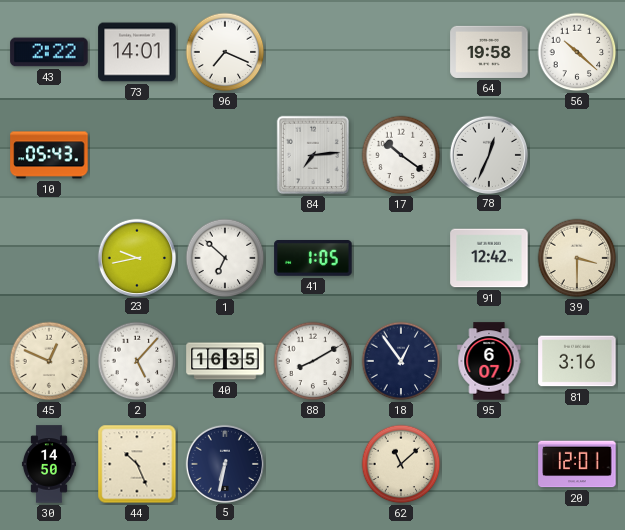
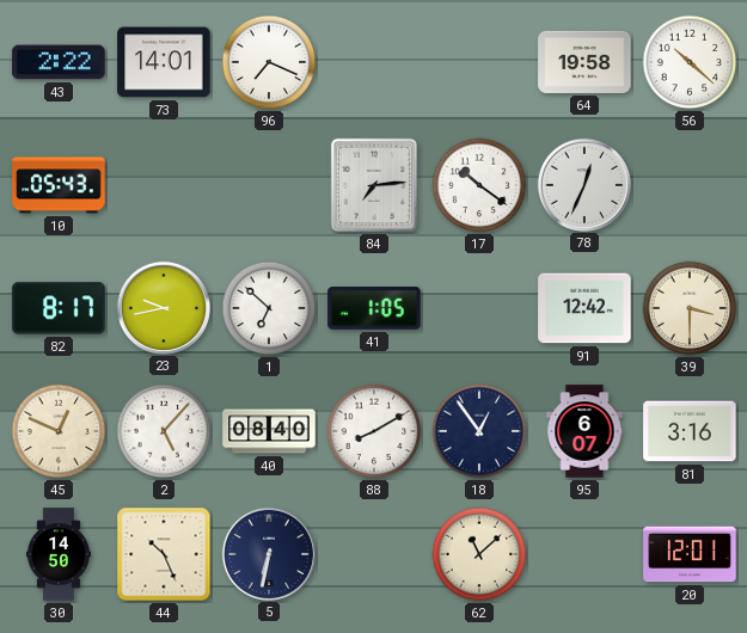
82: none -> 8:17 (59, 308)
40: 16:35 -> 08:40 (269, 431)
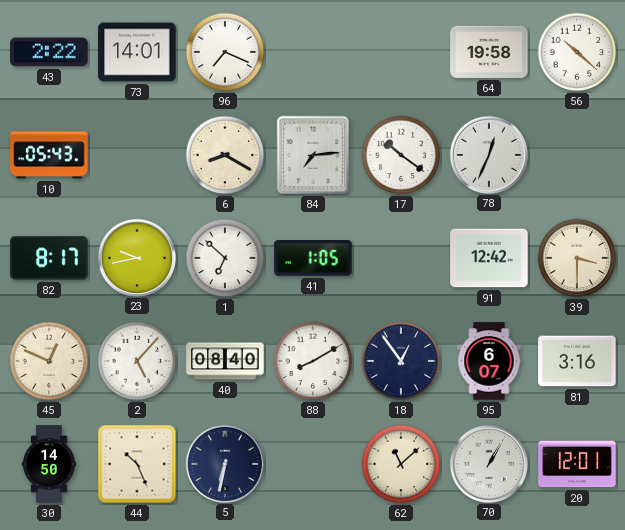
6: none -> 8:20 (225, 155)
70: none -> 1:05 (488, 463)
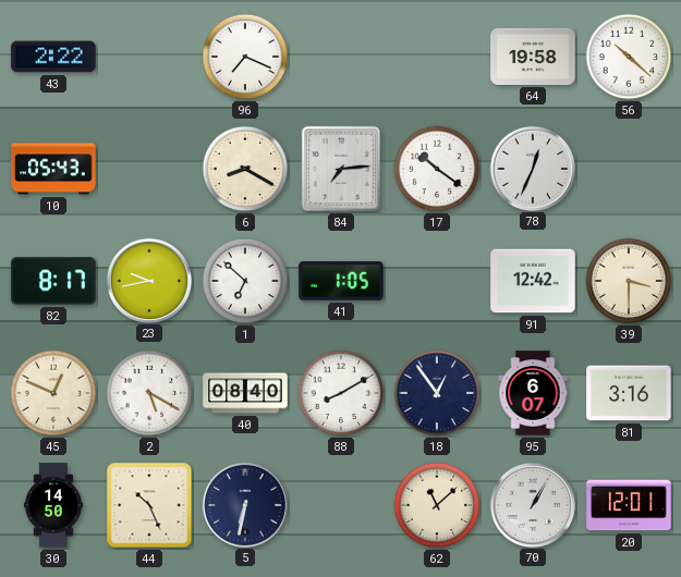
73: 14:01 -> none (137, 52)
2: 5:07 -> 5:20 (149, 393)
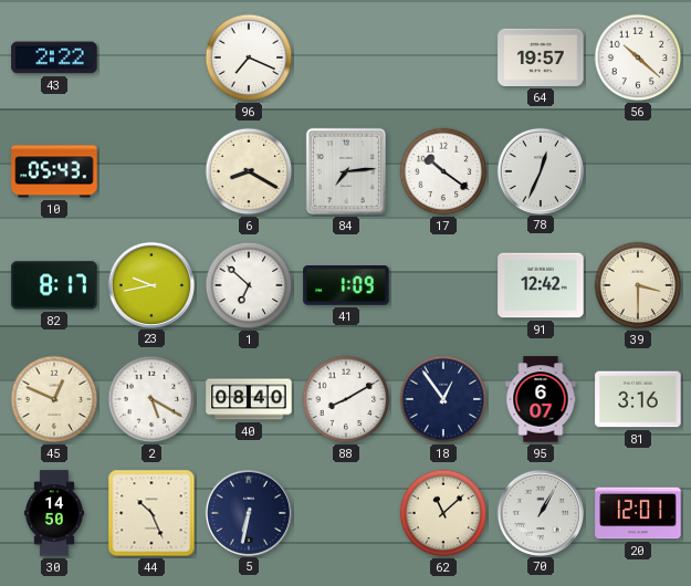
64: 19:58 -> 19:57 (541, 57)
41: 1:05 -> 1:09 (346, 286)
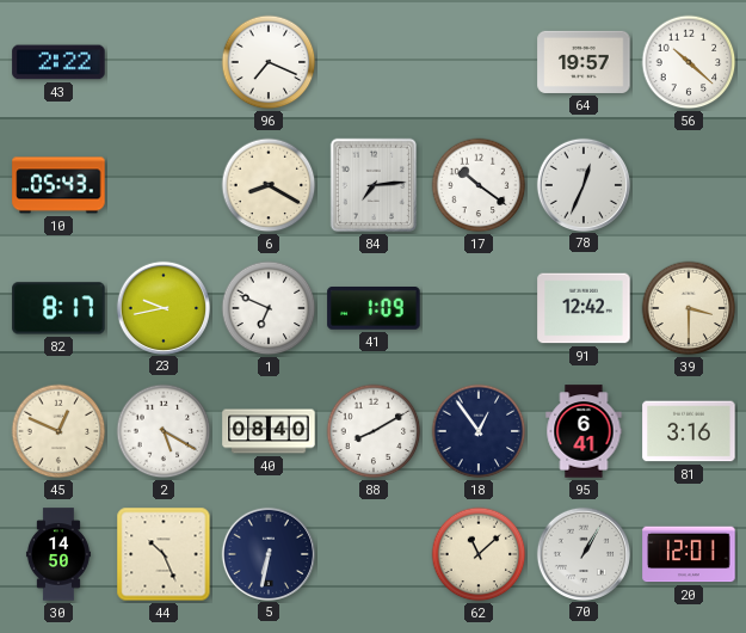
1: 6:52 -> 6:49 (269, 308)
95: 6:07 -> 6:41 (584, 431)
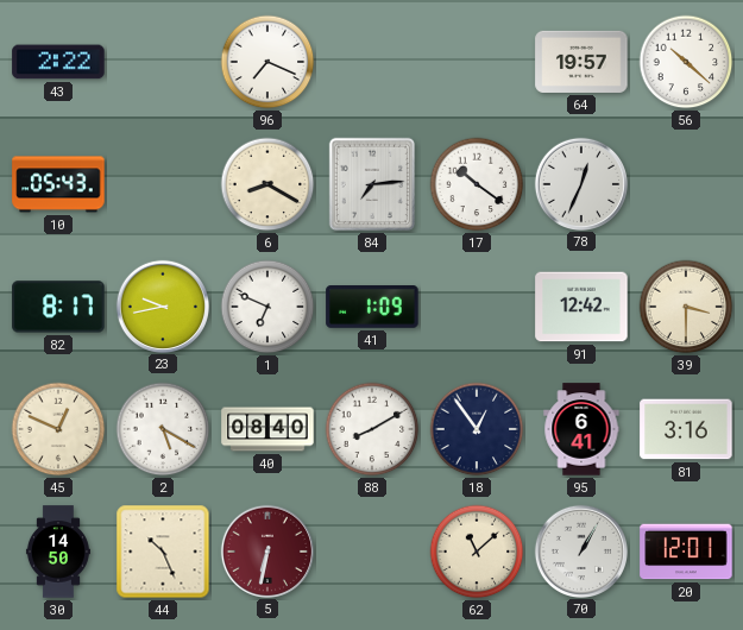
5 dial: navy -> burgundy (266, 550)
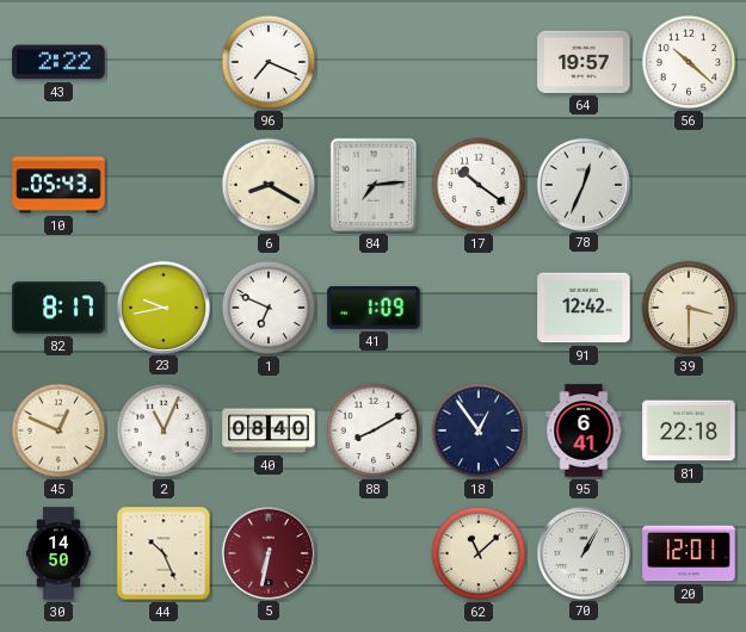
2: 5:20 -> 11:04 (164, 430)
81: 3:16 -> 22:18 (689, 430)
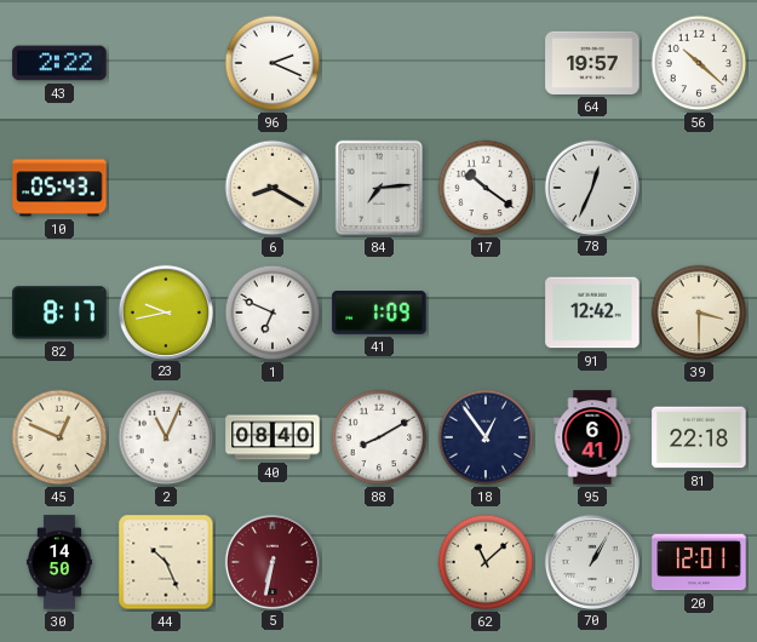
96: 7:19 -> 2:19 (273, 63)
